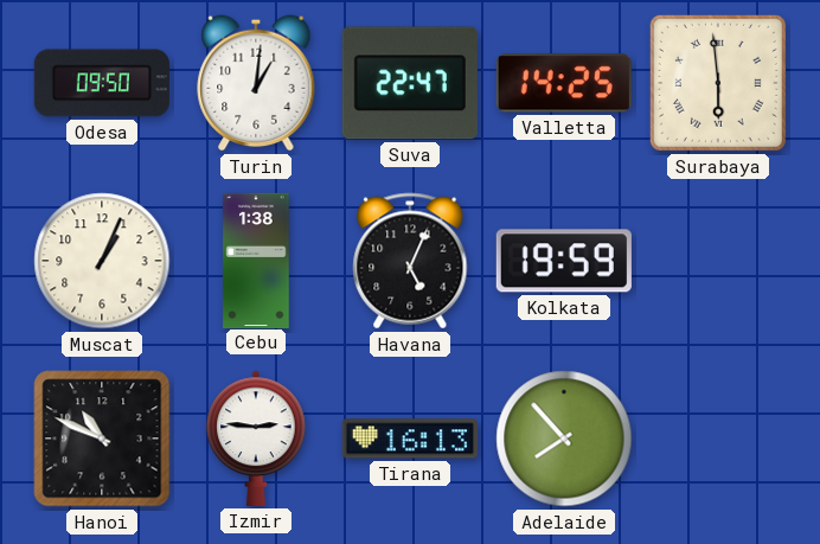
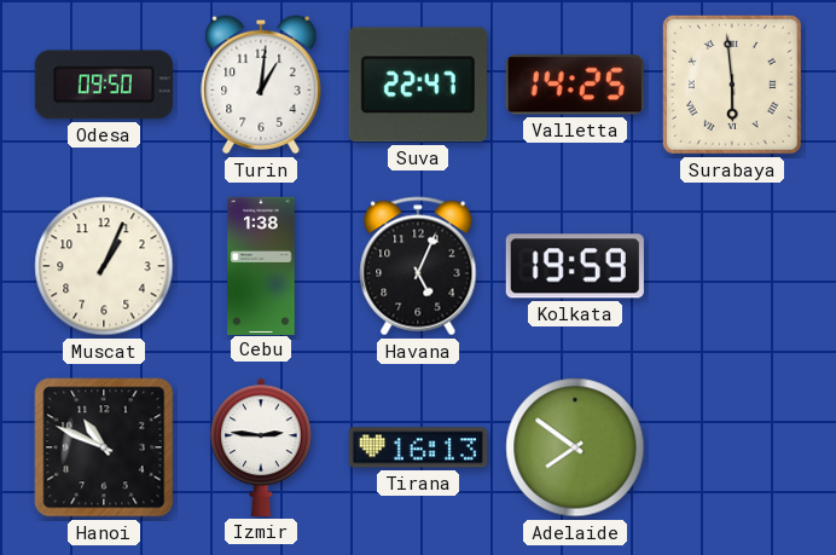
Adelaide: 7:53 -> 7:51 (575, 447)
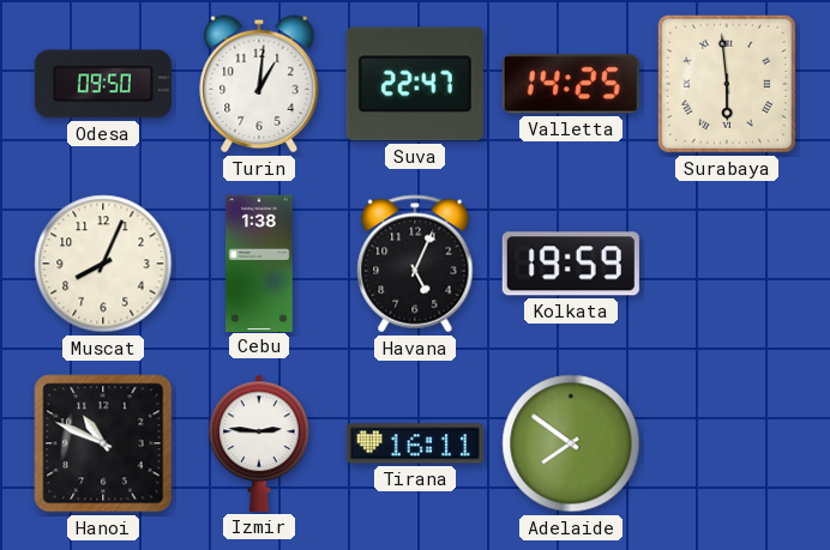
Muscat: 1:04 -> 8:04 (103, 264)
Tirana: 16:13 -> 16:11 (415, 443)
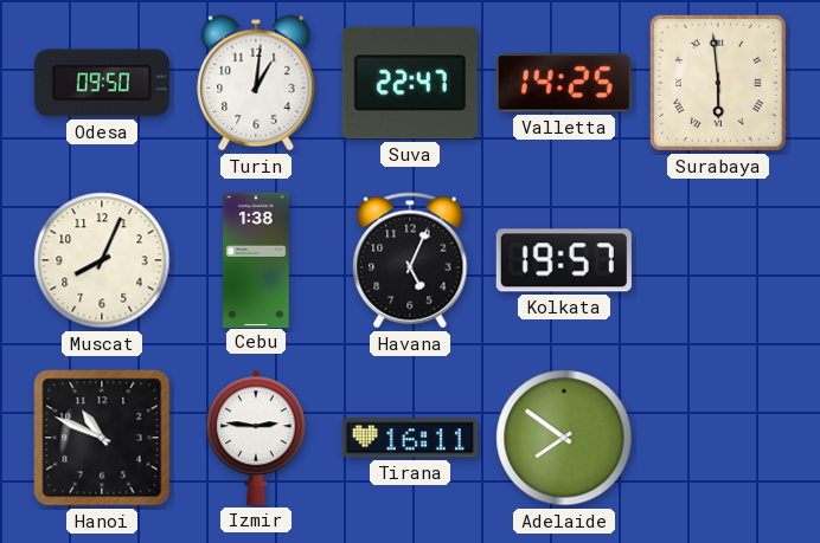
Kolkata: 19:59 -> 19:57 (564, 260)
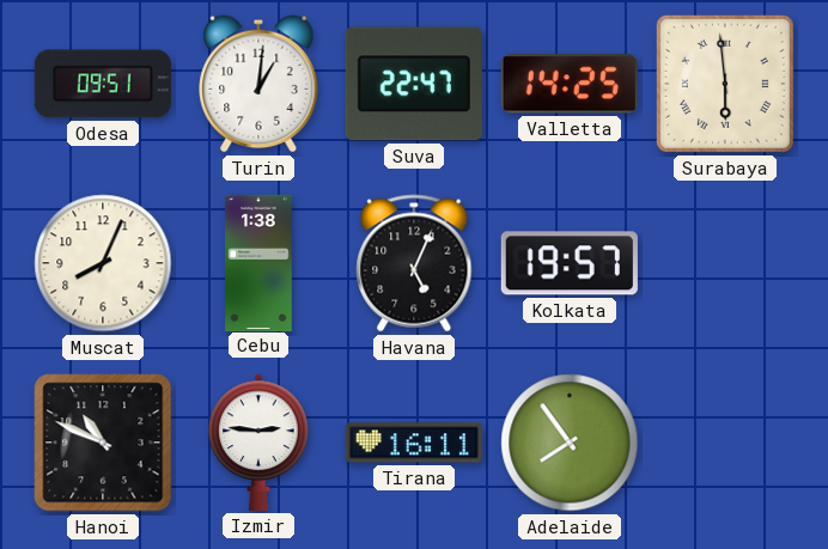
Odesa: 09:50 -> 09:51 (103, 84)
Adelaide: 7:51 -> 7:54 (570, 443)
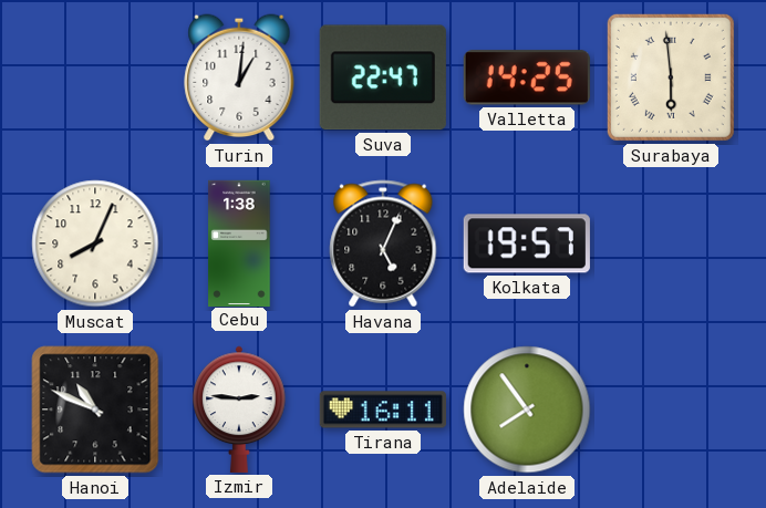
Odesa: 09:51 -> none (103, 84)
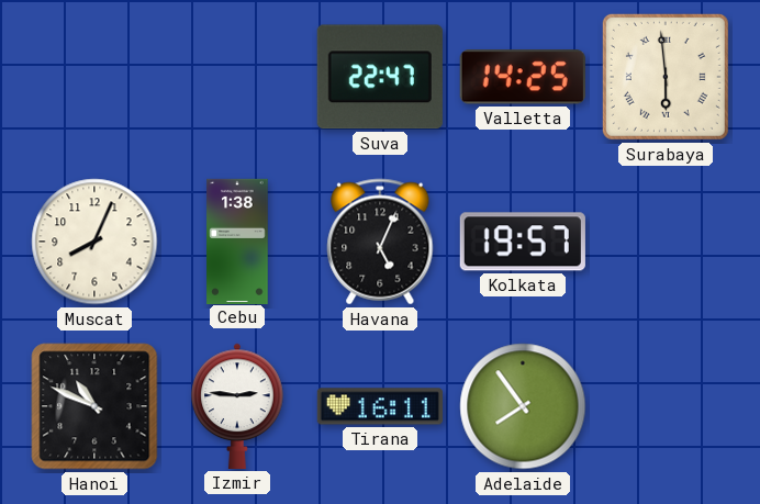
Turin: 1:01 -> none (239, 77)
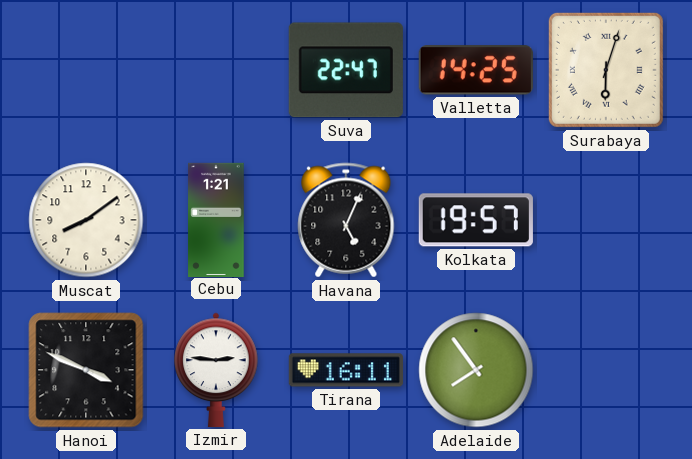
Surabaya: 5:59 -> 6:03 (606, 70)
Muscat: 8:04 -> 8:09 (86, 220)
Cebu: 1:38 -> 1:21 (216, 219)
Hanoi: 10:49 -> 3:49 (86, 370)
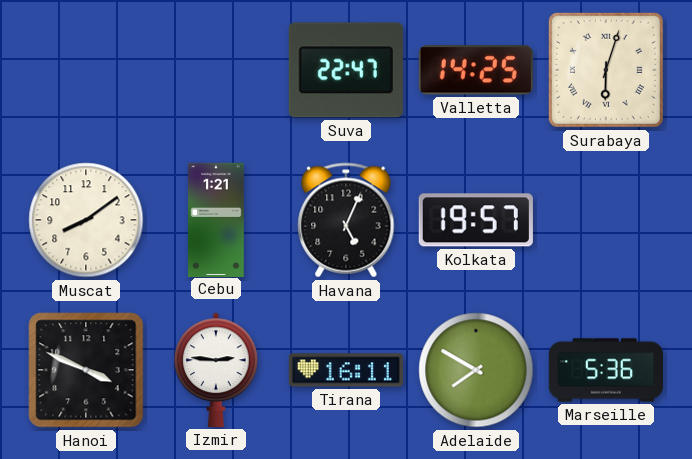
Adelaide: 7:54 -> 7:50 (476, 370)
Marseille: none -> 5:36 (606, 370)
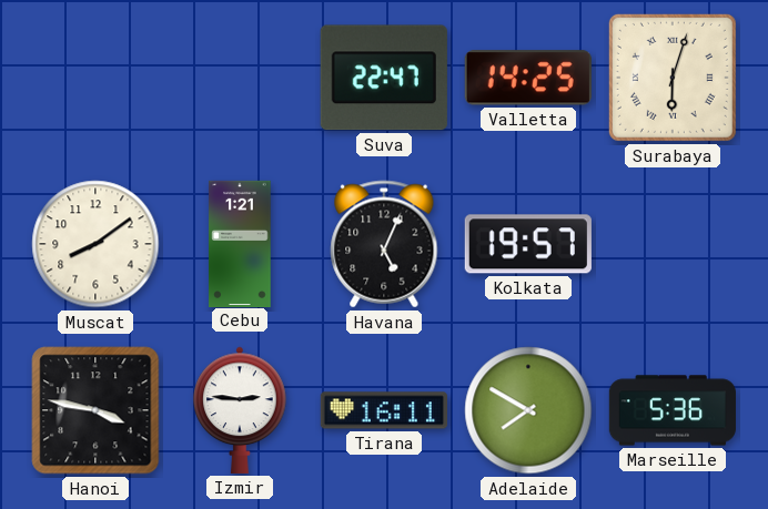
Hanoi: 3:49 -> 3:47 (95, 410)
